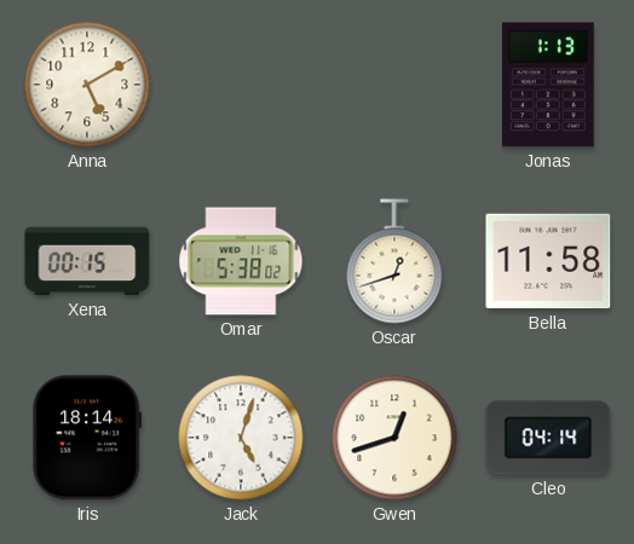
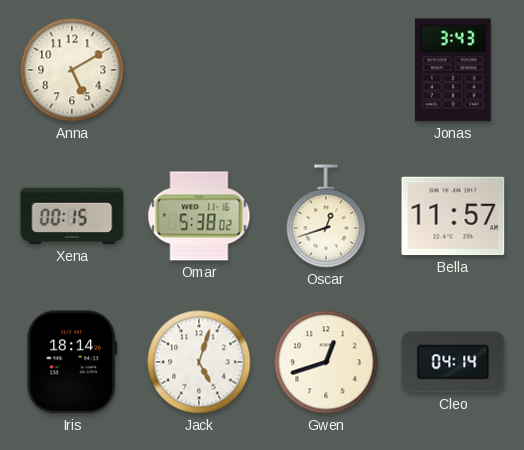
Jonas: 1:13 -> 3:43 (453, 70)
Bella: 11:58 -> 11:57 (453, 216)
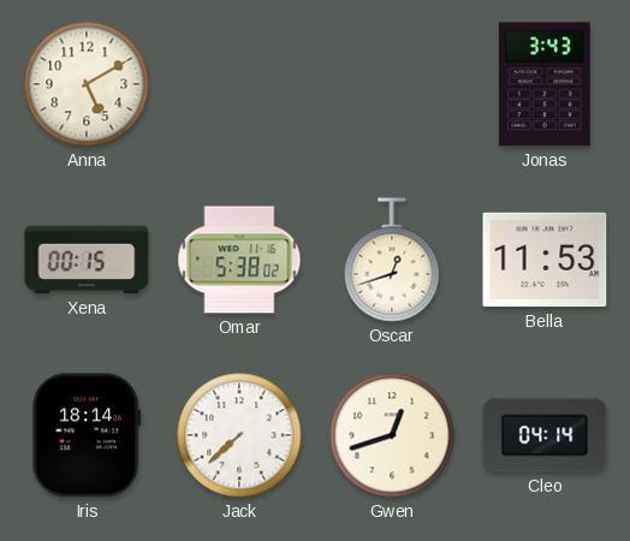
Bella: 11:57 -> 11:53 (545, 260)
Jack: 5:03 -> 7:38 (239, 435)
